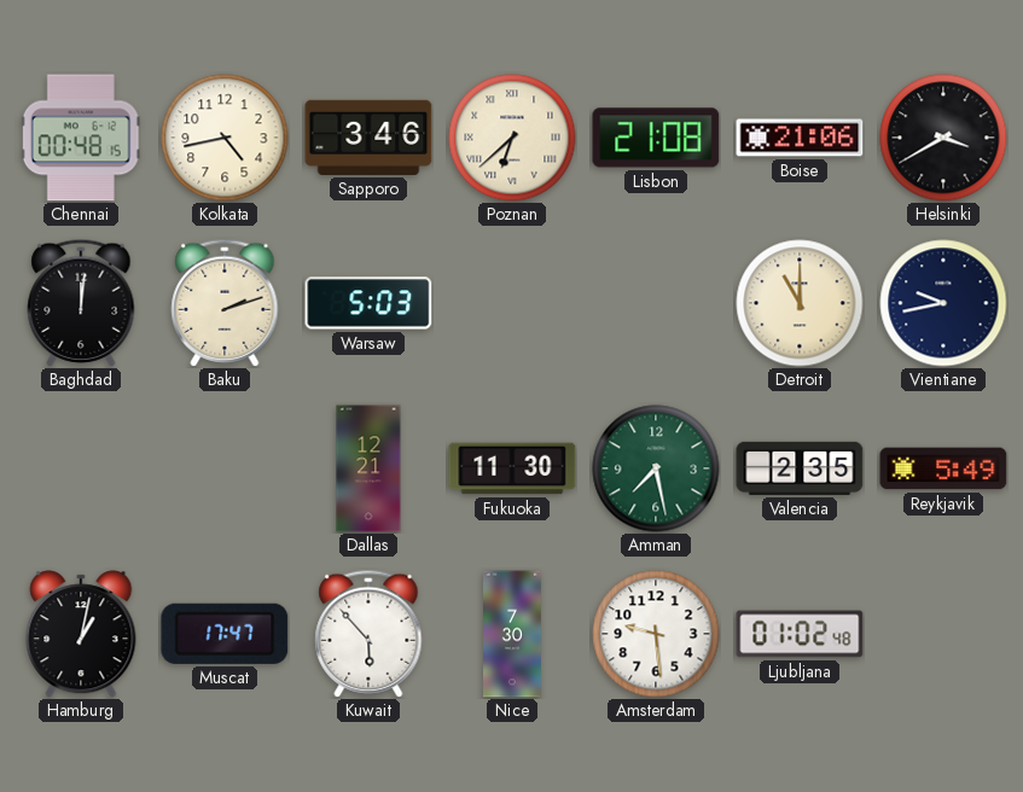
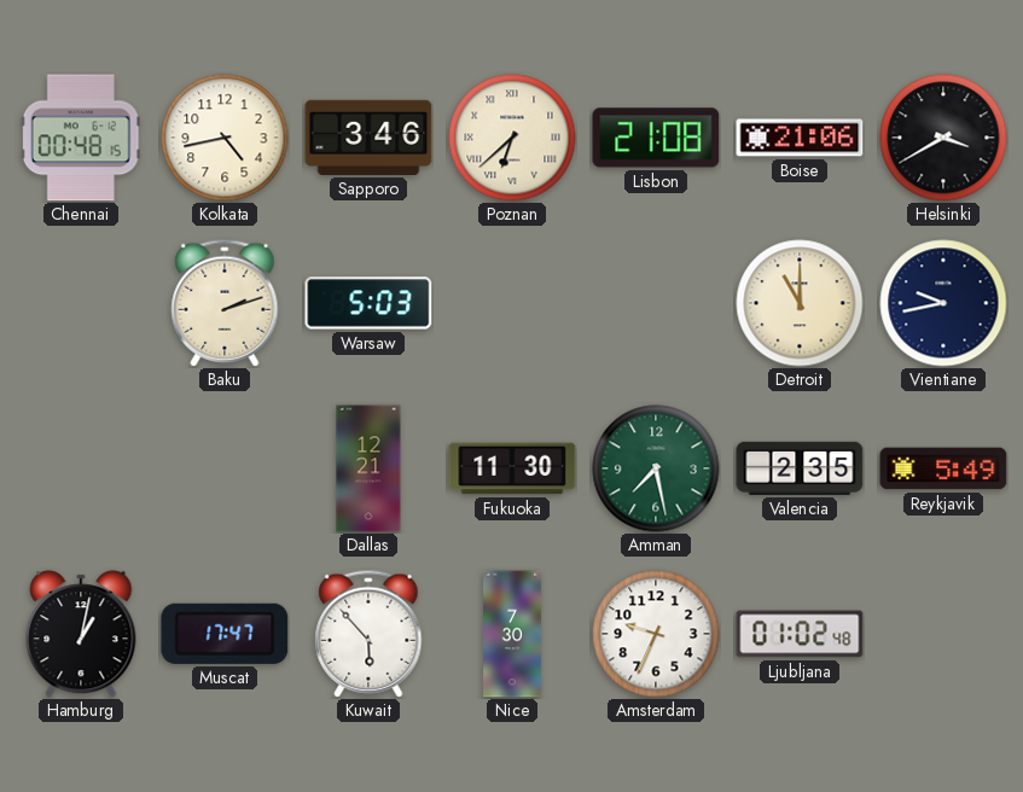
Baghdad: 12:01 -> none (81, 303)
Amsterdam: 9:29 -> 9:34 (656, 634)
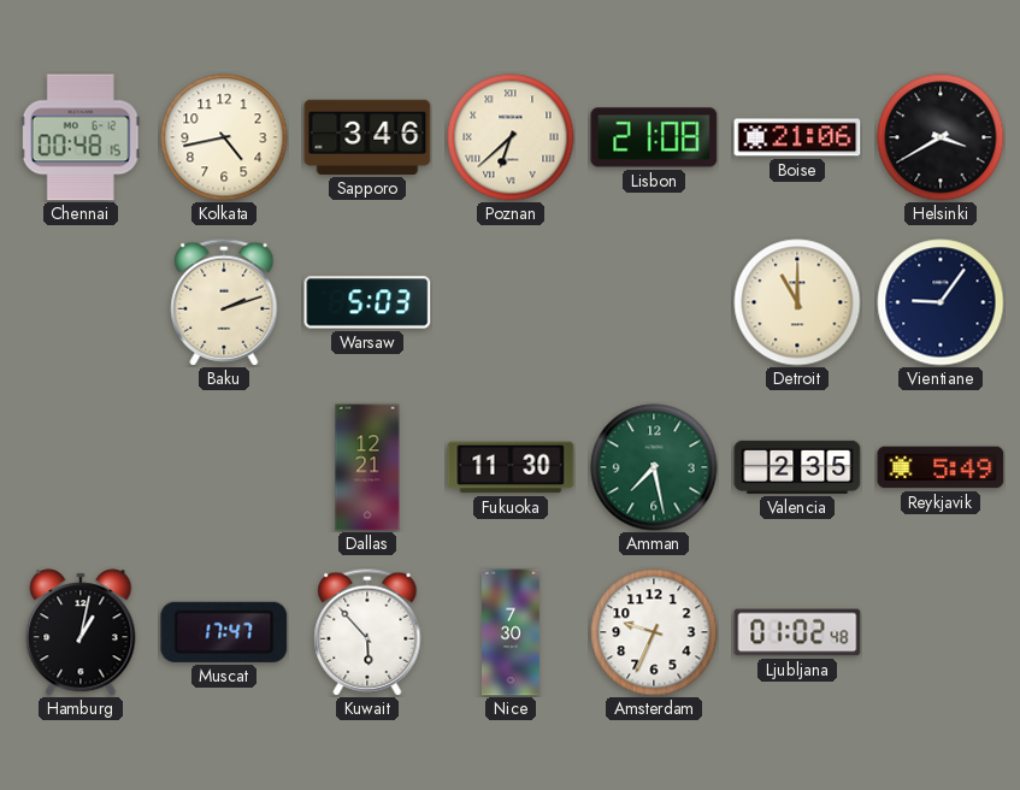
Vientiane: 9:43 -> 9:06 (941, 302)
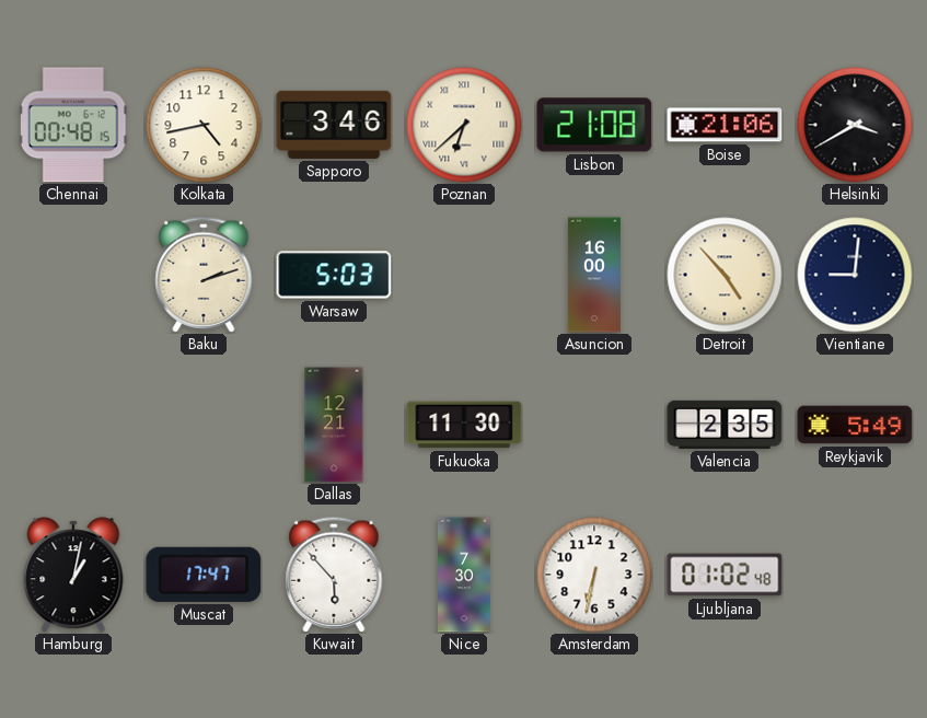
Asuncion: none -> 16:00 (594, 275)
Detroit: 11:00 -> 4:53 (725, 275)
Vientiane: 9:06 -> 9:01 (855, 275)
Amman: 7:28 -> none (654, 467)
Amsterdam: 9:34 -> 6:32 (594, 575)
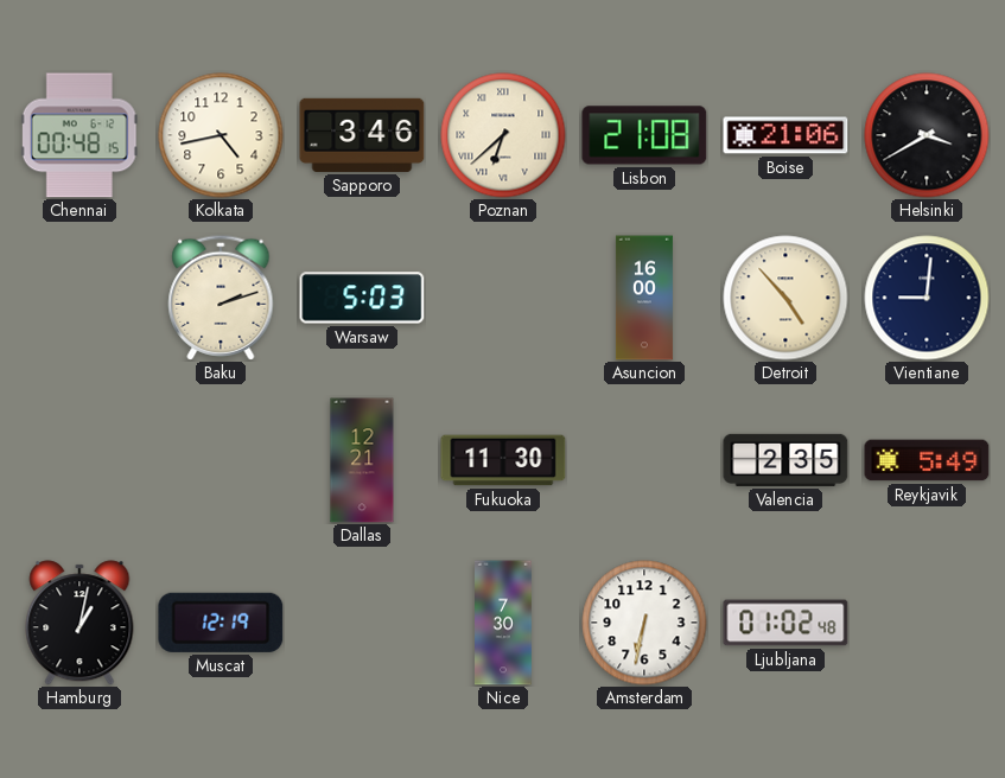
Muscat: 17:47 -> 12:19 (221, 623)
Kuwait: 5:53 -> none (334, 575)
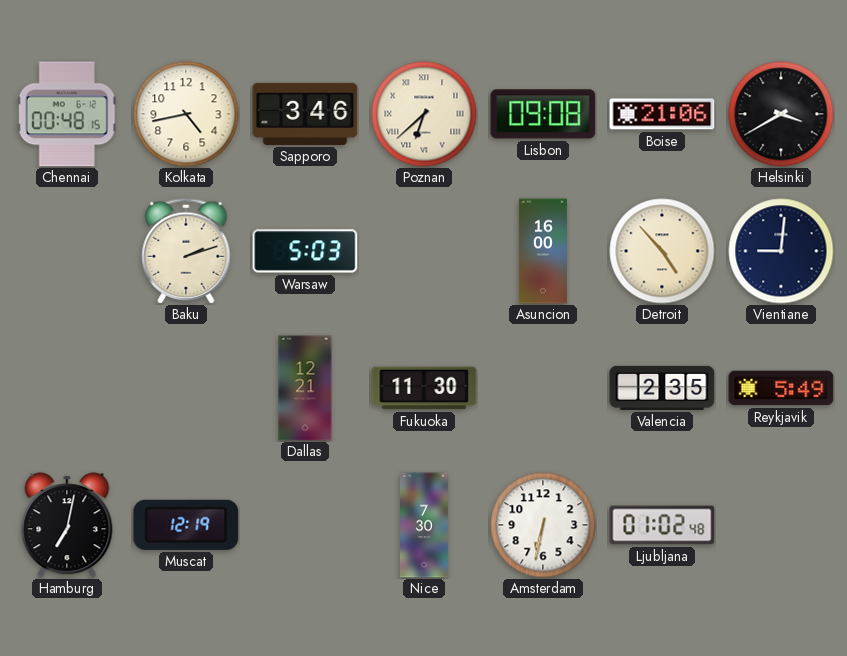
Lisbon: 21:08 -> 09:08 (543, 114)
Hamburg: 1:02 -> 7:02 (67, 525)
